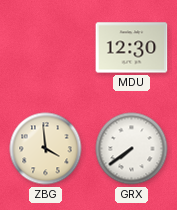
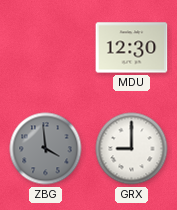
ZBG dial: cream -> grey (46, 149)
GRX: 7:39 -> 9:00 (132, 149)
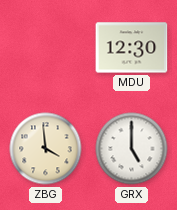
ZBG dial: grey -> cream (46, 149)
GRX: 9:00 -> 5:00 (132, 149)
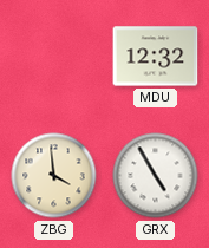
MDU: 12:30 -> 12:32 (156, 57)
GRX: 5:00 -> 4:55 (156, 176)
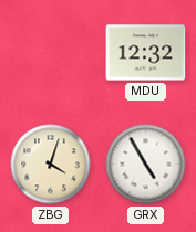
ZBG: 3:59 -> 4:03 (51, 165)
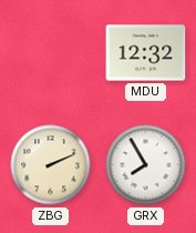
ZBG: 4:03 -> 2:11 (51, 165)
GRX: 4:55 -> 7:55 (146, 165)
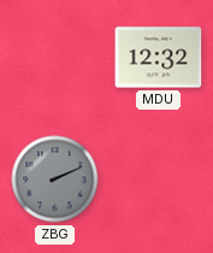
ZBG dial: cream -> grey (55, 180)
GRX: 7:55 -> none (146, 165)
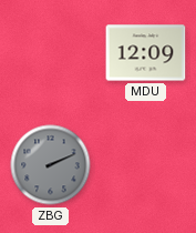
MDU: 12:32 -> 12:09 (146, 53)
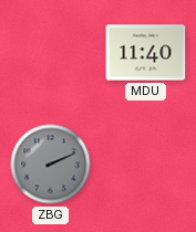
MDU: 12:09 -> 11:40 (146, 53)
